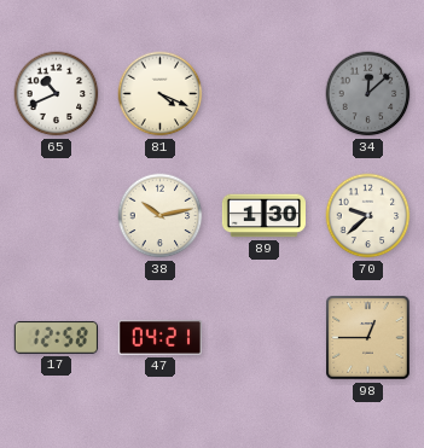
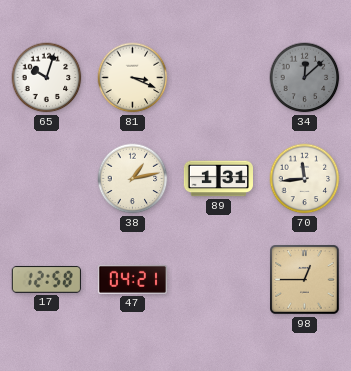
65: 10:41 -> 10:03 (47, 78)
81: 4:19 -> 3:19 (133, 78)
38: 10:13 -> 1:13 (133, 179)
89: 1:30 -> 1:31 (218, 179)
70: 9:38 -> 11:44 (305, 179)
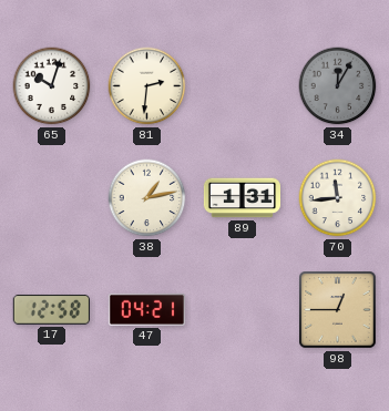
81: 3:19 -> 2:31 (147, 86)
34: 12:08 -> 12:05 (338, 86)
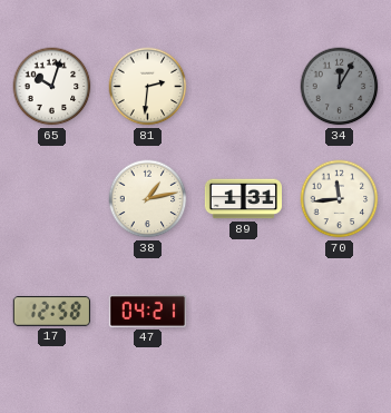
98: 12:45 -> none (338, 310)
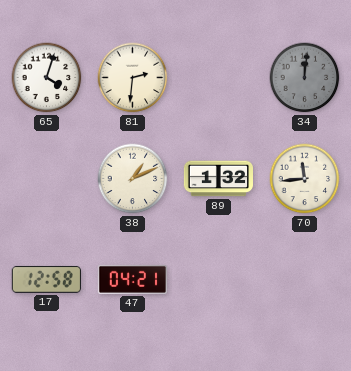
65: 10:03 -> 4:03 (47, 78)
34: 12:05 -> 12:01 (305, 78)
38: 1:13 -> 1:11 (133, 179)
89: 1:31 -> 1:32 (218, 179)
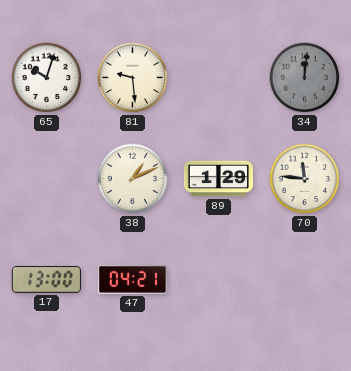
65: 4:03 -> 10:03 (47, 78)
81: 2:31 -> 9:29 (133, 78)
89: 1:32 -> 1:29 (218, 179)
70: 11:44 -> 11:46 (305, 179)
17: 12:58 -> 13:00 (46, 279)
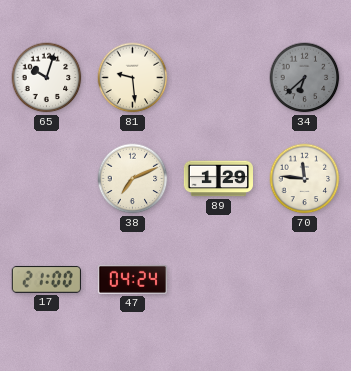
34: 12:01 -> 6:38 (305, 78)
38: 1:11 -> 7:11 (133, 179)
17: 13:00 -> 21:00 (46, 279)
47: 04:21 -> 04:24 (132, 279)
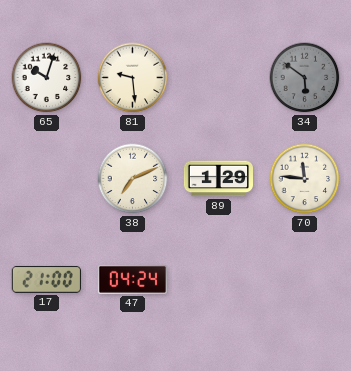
34: 6:38 -> 5:51 (305, 78)
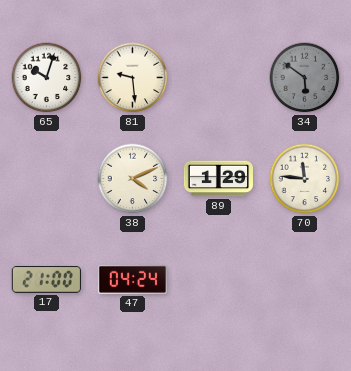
38: 7:11 -> 4:11 (133, 179)
